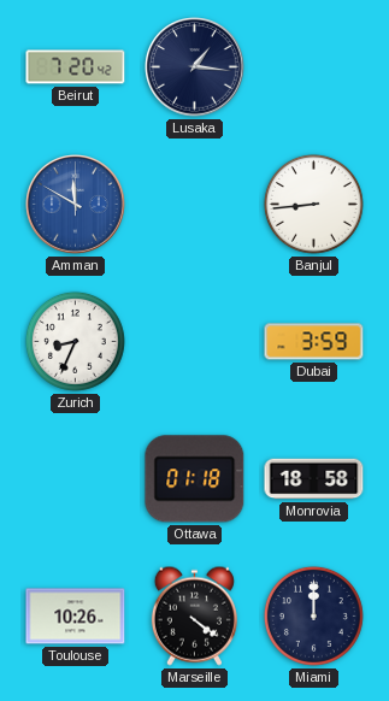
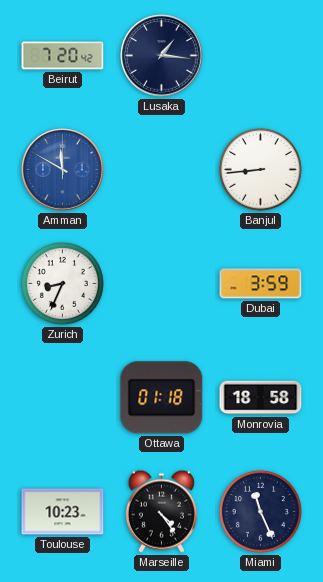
Toulouse: 10:26 -> 10:23 (63, 512)
Marseille: 4:21 -> 4:24 (161, 511)
Miami: 12:00 -> 11:26 (260, 511)
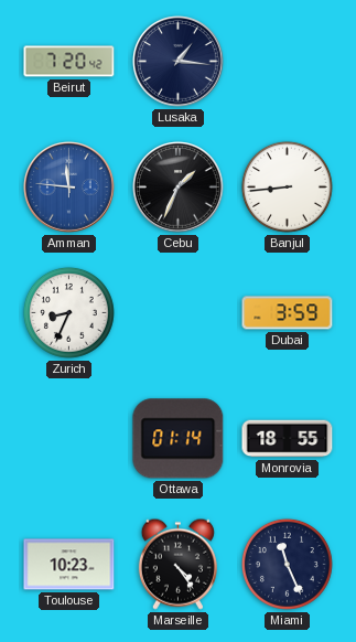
Amman: 11:50 -> 11:46 (69, 188)
Cebu: none -> 1:34 (179, 188)
Ottawa: 01:18 -> 01:14 (179, 439)
Monrovia: 18:58 -> 18:55 (288, 439)
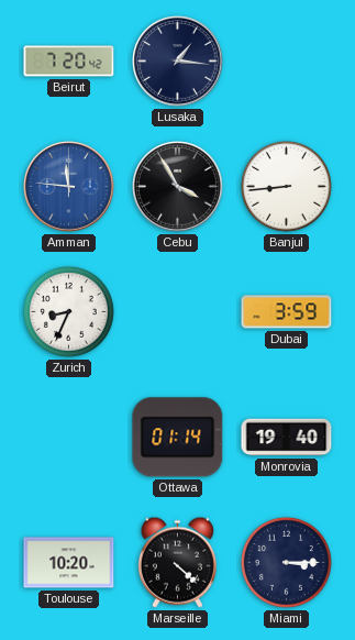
Cebu: 1:34 -> 3:55 (178, 187)
Monrovia: 18:55 -> 19:40 (287, 438)
Toulouse: 10:23 -> 10:20 (69, 563)
Marseille: 4:24 -> 4:22 (177, 562)
Miami: 11:26 -> 3:15 (286, 562)
